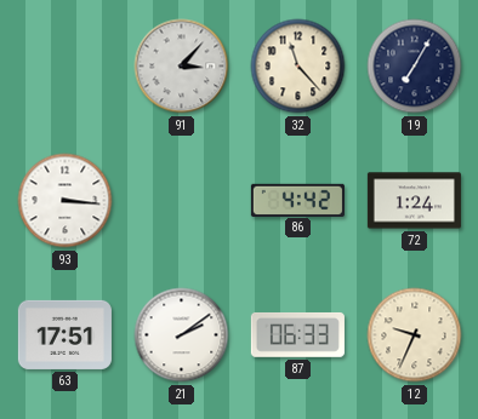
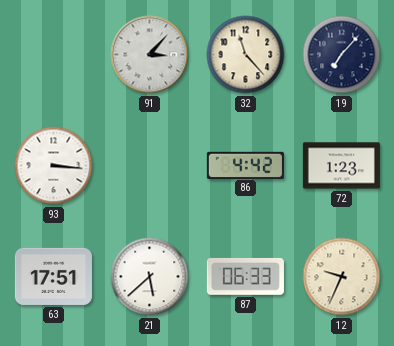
19: 7:05 -> 7:07 (342, 55)
72: 1:24 -> 1:23 (341, 166)
21: 2:09 -> 5:38 (150, 277)
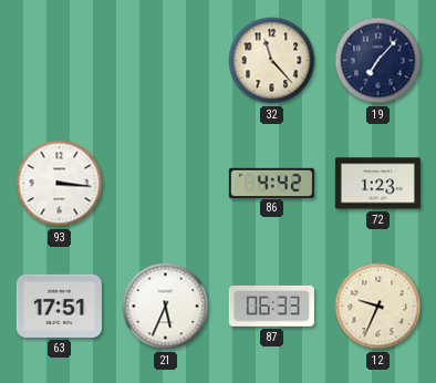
91: 3:07 -> none (150, 55)
21: 5:38 -> 5:34 (166, 307)
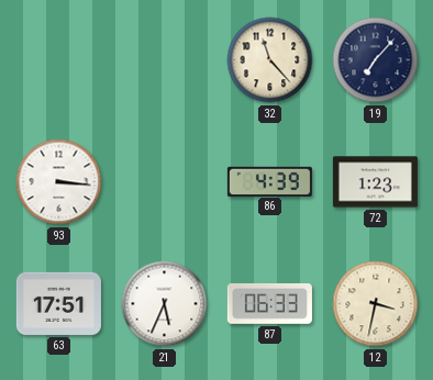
86: 4:42 -> 4:39 (269, 181)
12: 9:34 -> 3:32 (376, 304)
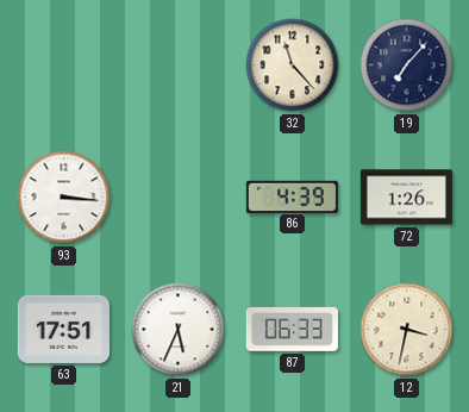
72: 1:23 -> 1:26 (406, 198)
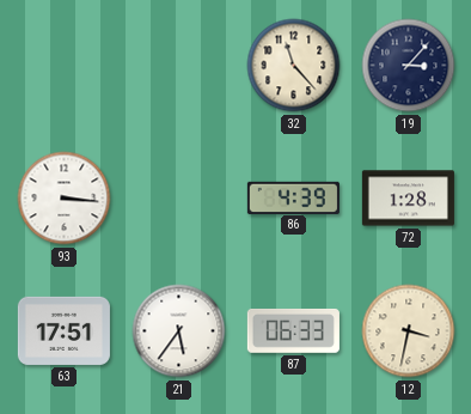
19: 7:07 -> 3:07 (409, 66)
72: 1:26 -> 1:28 (408, 199)
21: 5:34 -> 5:36 (179, 331)
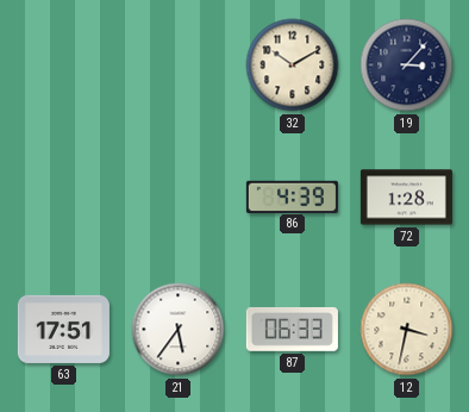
32: 11:23 -> 10:10 (293, 65)
93: 3:16 -> none (65, 199)
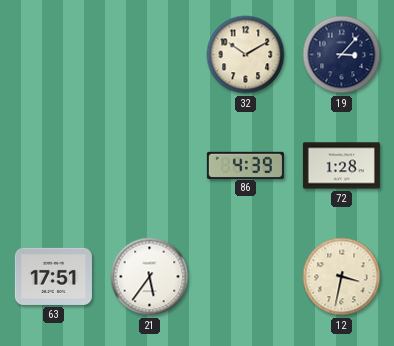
87: 06:33 -> none (292, 329)
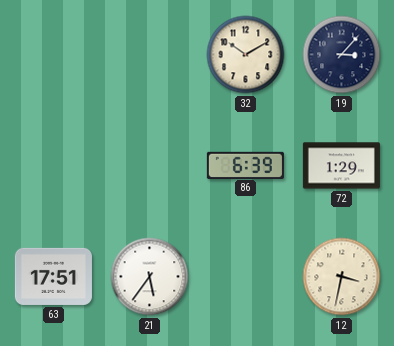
86: 4:39 -> 6:39 (245, 165)
72: 1:28 -> 1:29 (341, 166)
